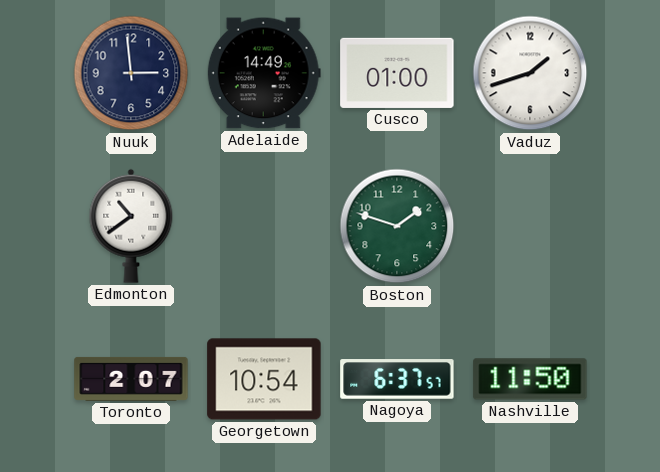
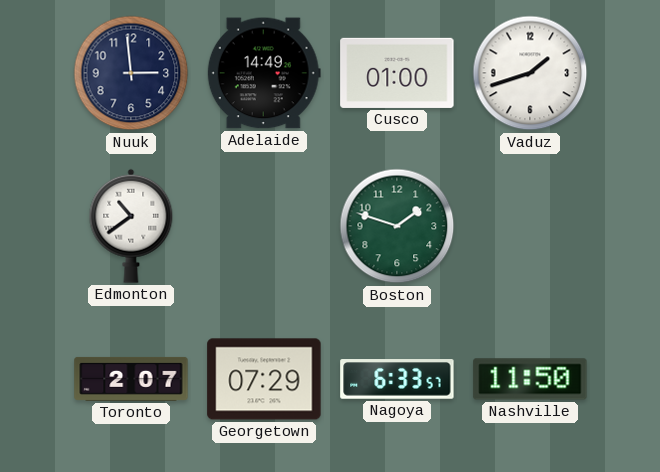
Georgetown: 10:54 -> 07:29 (264, 379)
Nagoya: 6:37 -> 6:33 (397, 379)
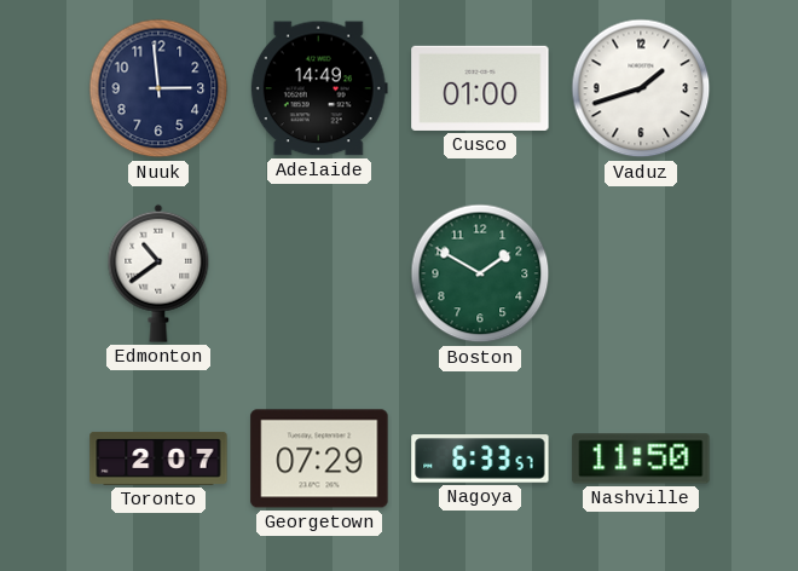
Boston: 1:48 -> 1:50 (480, 273)
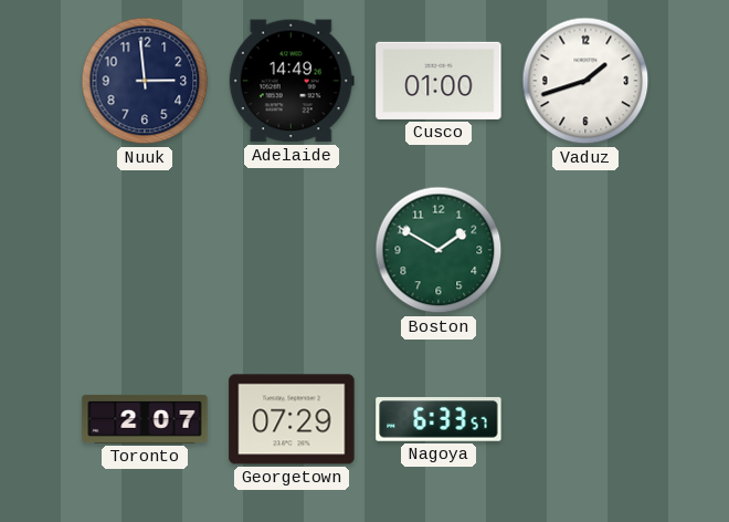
Edmonton: 10:39 -> none (158, 273)
Nashville: 11:50 -> none (641, 458)
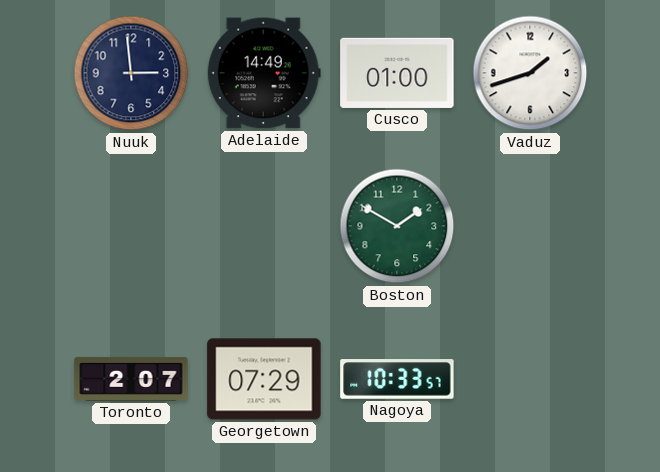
Nagoya: 6:33 -> 10:33 (397, 379)
